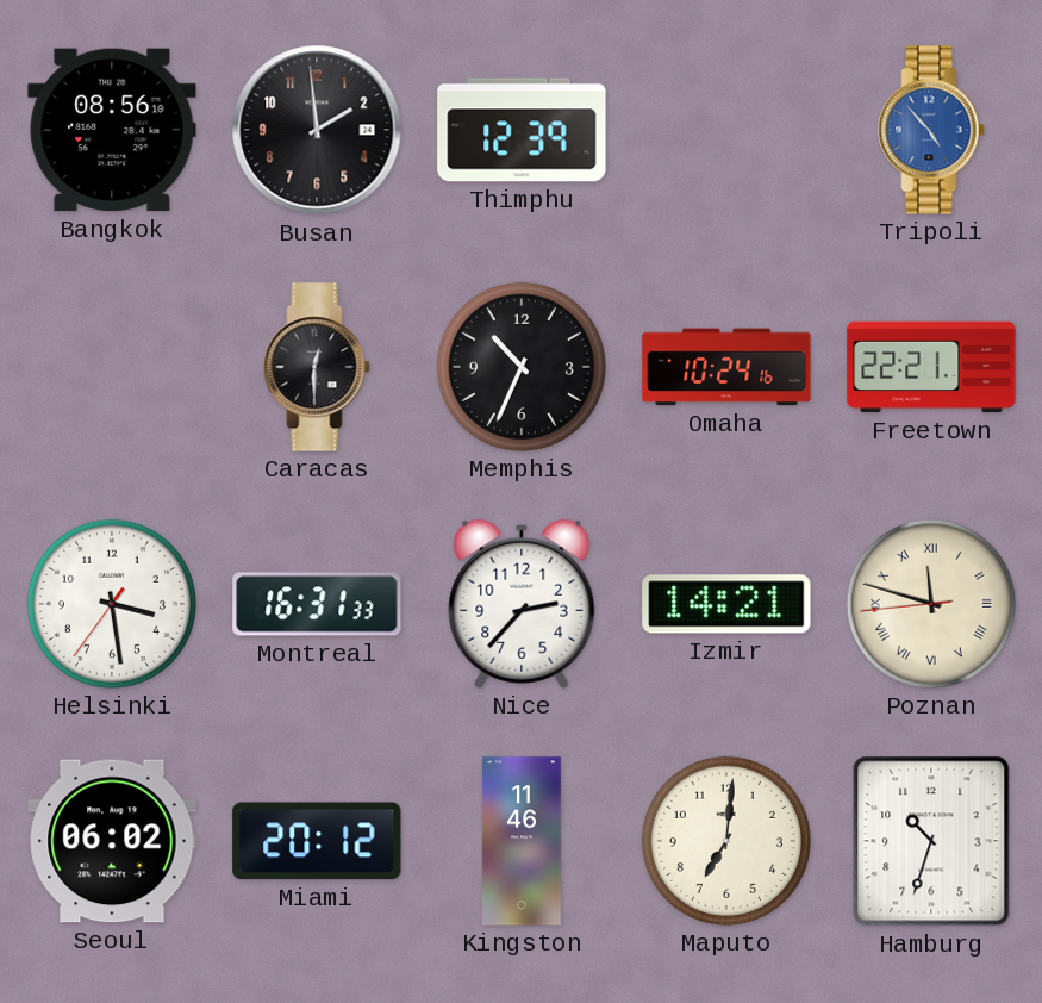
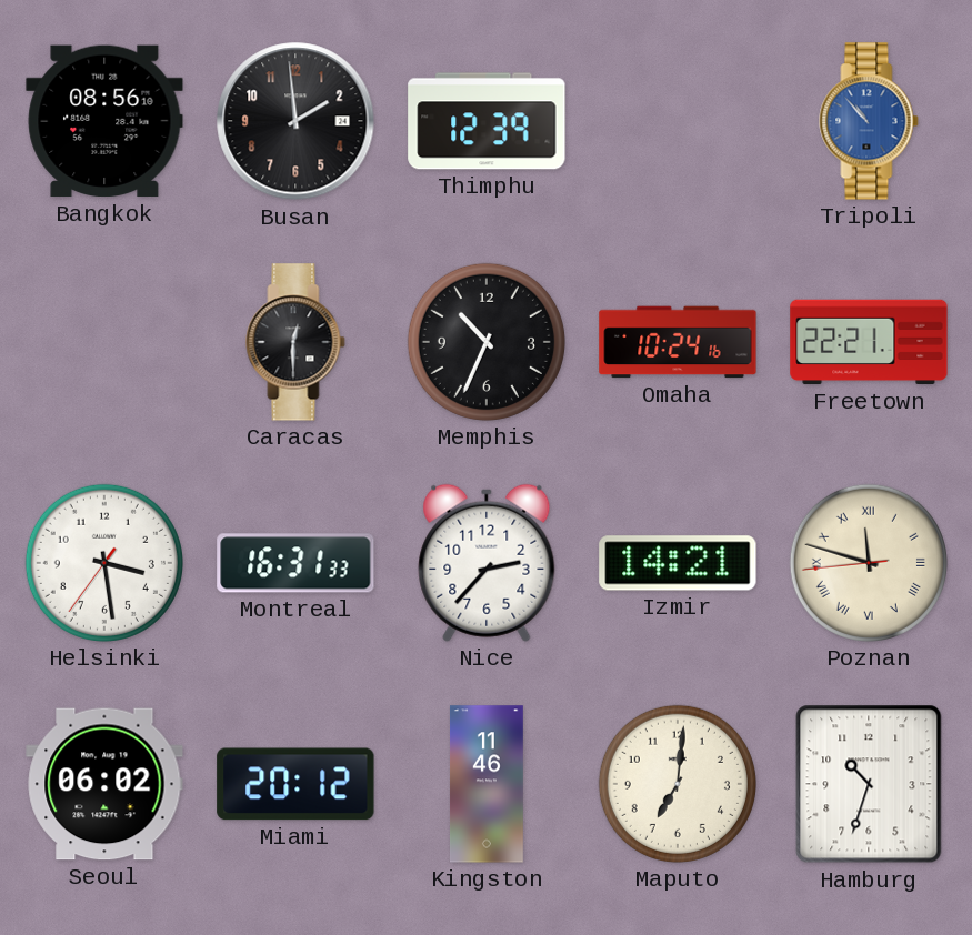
Tripoli: 4:53 -> 10:53 (869, 121)
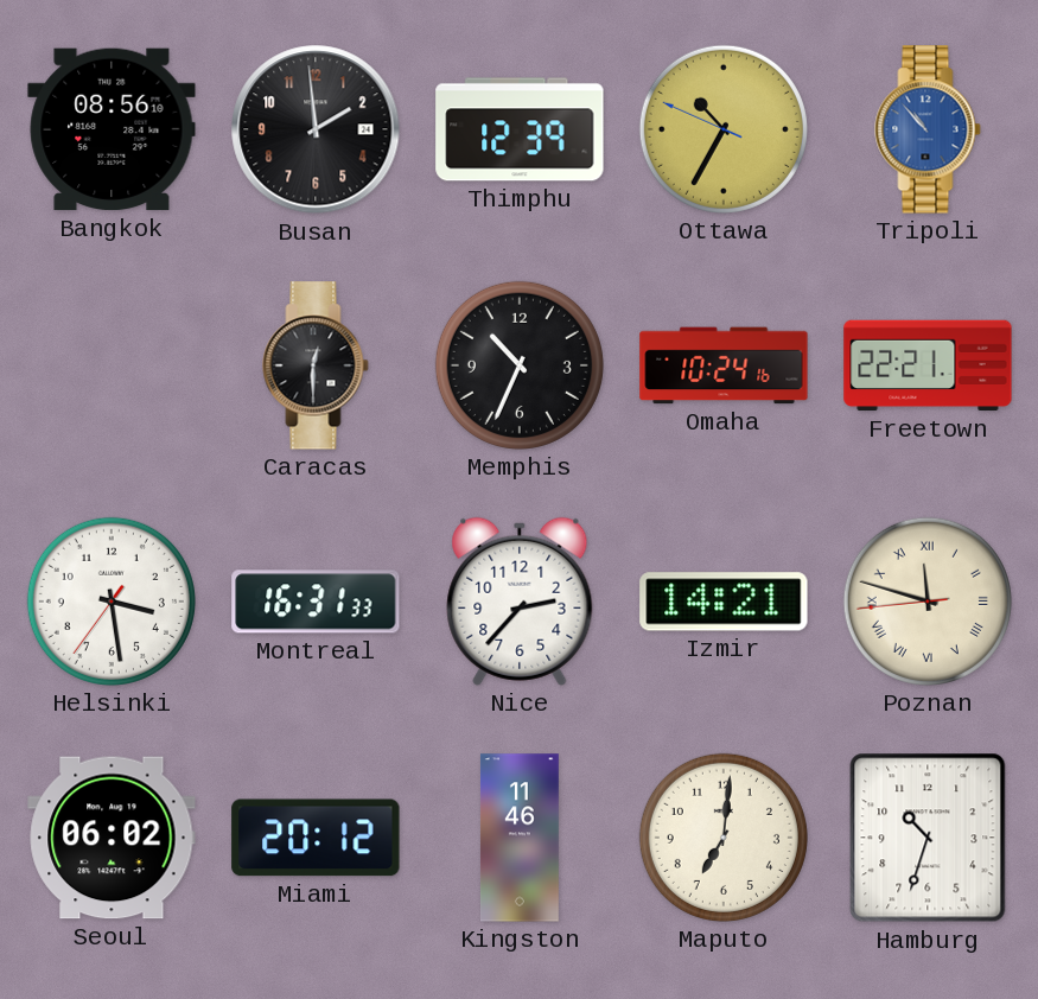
Ottawa: none -> 10:34 (724, 129)
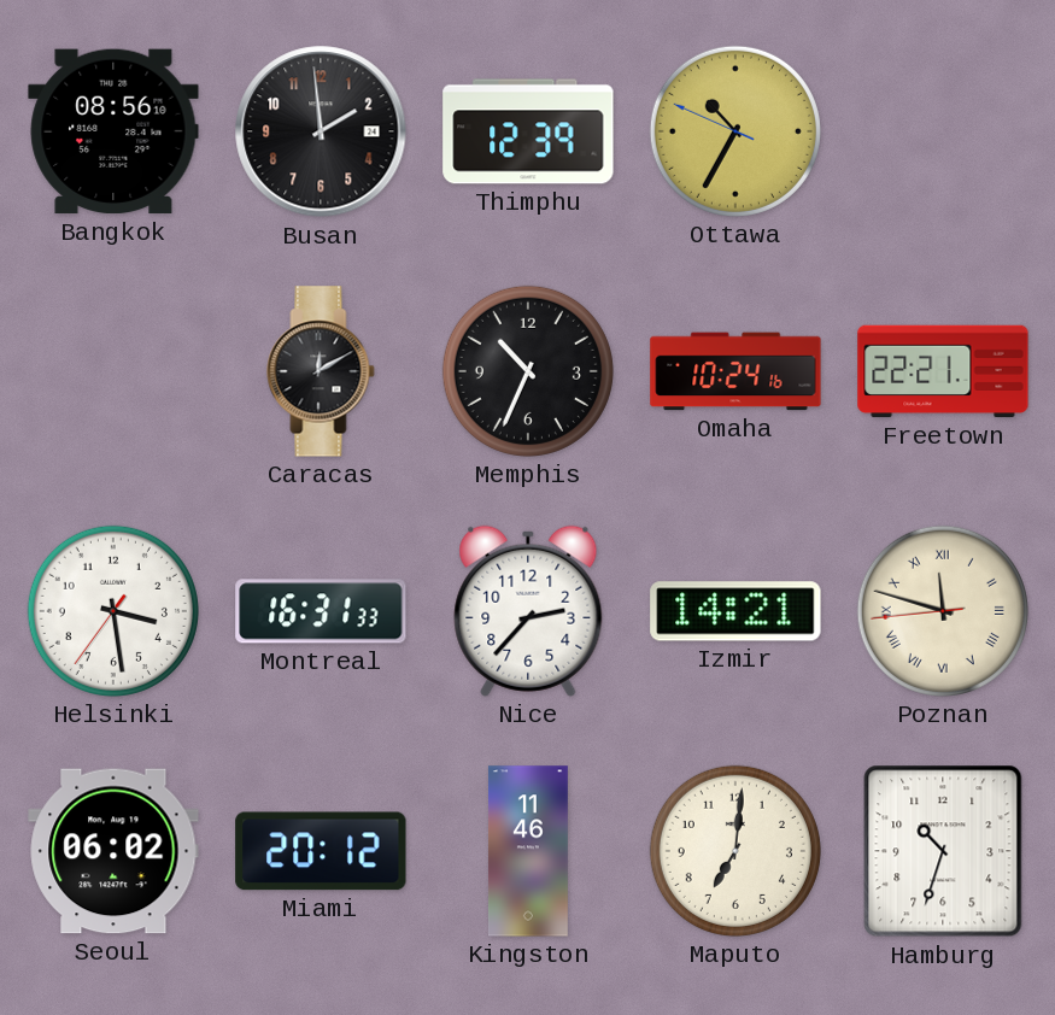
Tripoli: 10:53 -> none (928, 129)
Caracas: 12:30 -> 12:10 (321, 371)
